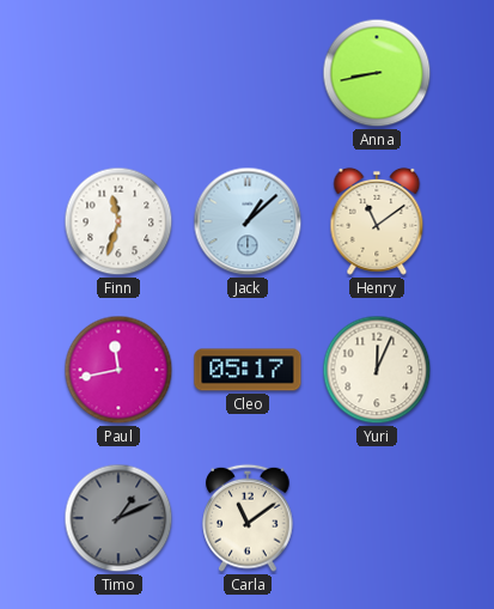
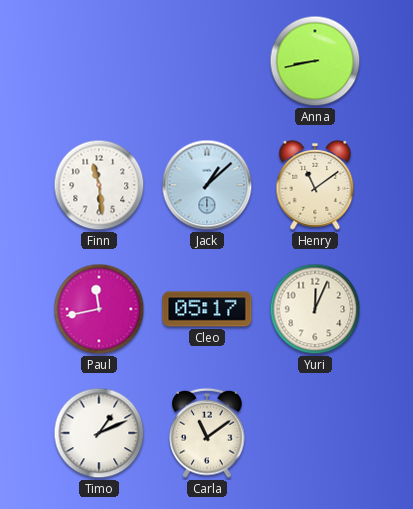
Finn: 11:33 -> 11:29 (99, 185)
Timo dial: grey -> white (99, 433)
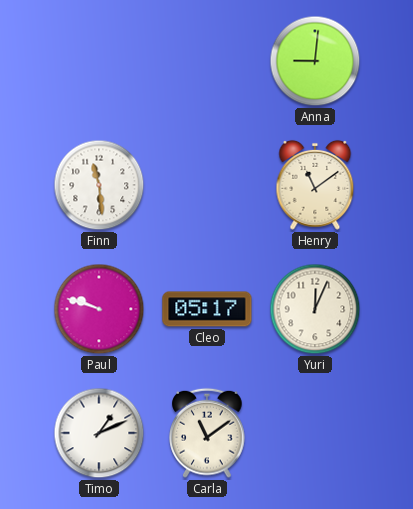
Anna: 8:43 -> 9:01 (315, 61)
Jack: 1:08 -> none (207, 185)
Paul: 11:43 -> 9:48 (99, 309)
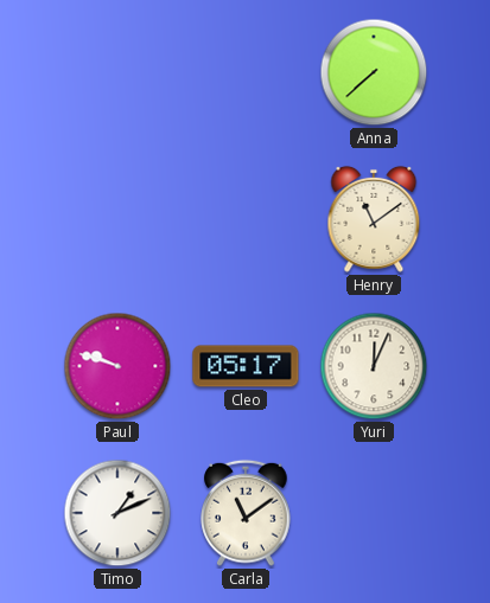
Anna: 9:01 -> 7:38 (374, 72)
Finn: 11:29 -> none (99, 185)
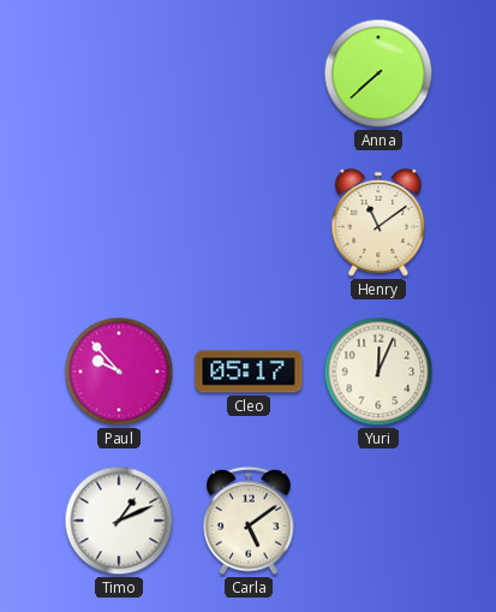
Paul: 9:48 -> 9:53 (119, 372)
Carla: 11:09 -> 5:09 (249, 521)
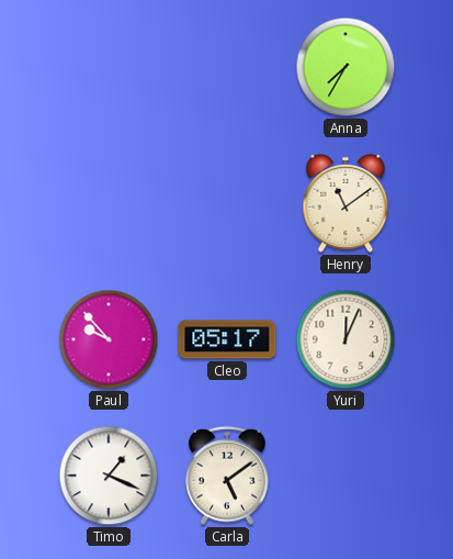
Anna: 7:38 -> 7:35 (346, 67)
Timo: 1:11 -> 1:19 (109, 476)
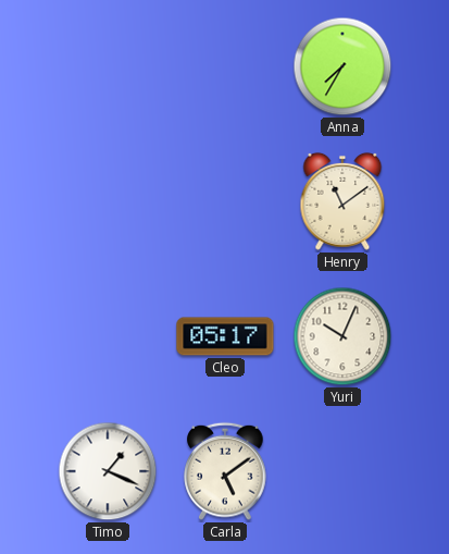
Paul: 9:53 -> none (109, 339)
Yuri: 12:04 -> 10:04 (342, 336)
